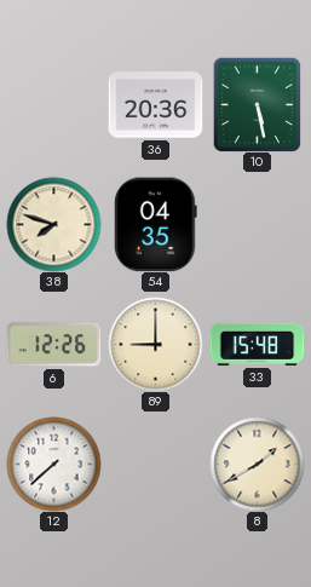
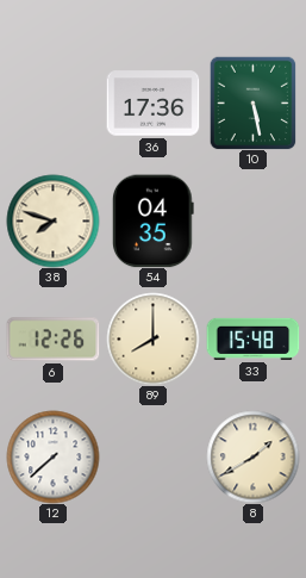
36: 20:36 -> 17:36 (152, 104)
89: 9:00 -> 8:00 (152, 338)
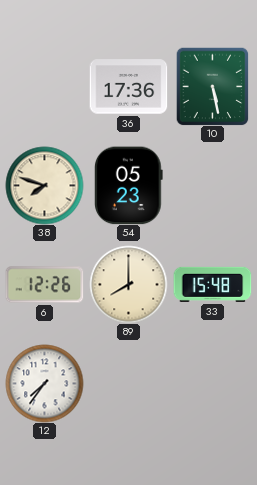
54: 04:35 -> 05:23 (129, 185)
12: 7:38 -> 7:36 (44, 383)
8: 1:40 -> none (252, 456)
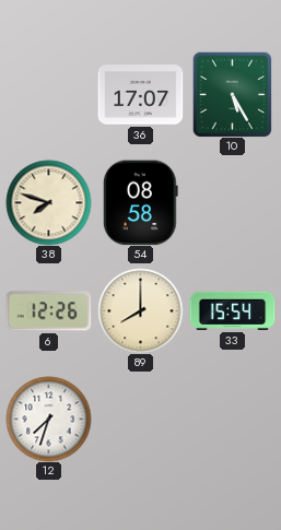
36: 17:36 -> 17:07 (140, 95)
10: 5:28 -> 5:25 (233, 94)
54: 05:23 -> 08:58 (141, 202)
33: 15:48 -> 15:54 (232, 310)
12: 7:36 -> 7:33 (48, 419)
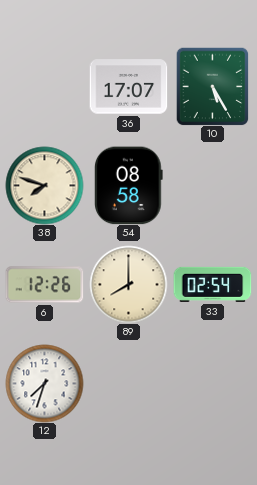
33: 15:54 -> 02:54 (212, 284)
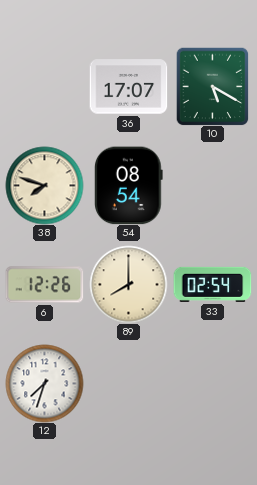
10: 5:25 -> 5:20 (213, 86)
54: 08:58 -> 08:54 (129, 185)
